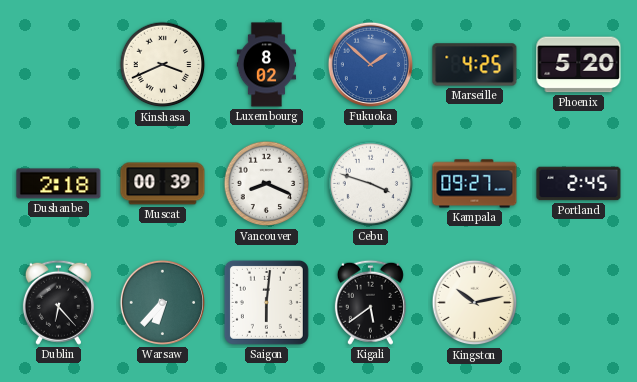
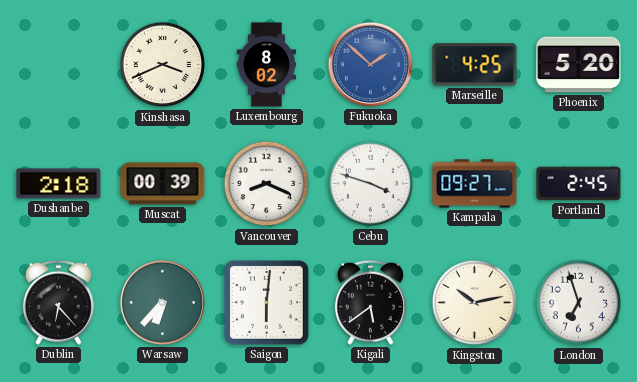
London: none -> 6:57 (579, 303)
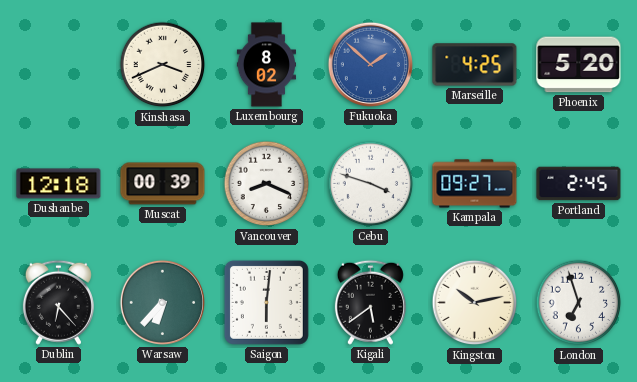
Dushanbe: 2:18 -> 12:18 (59, 184)
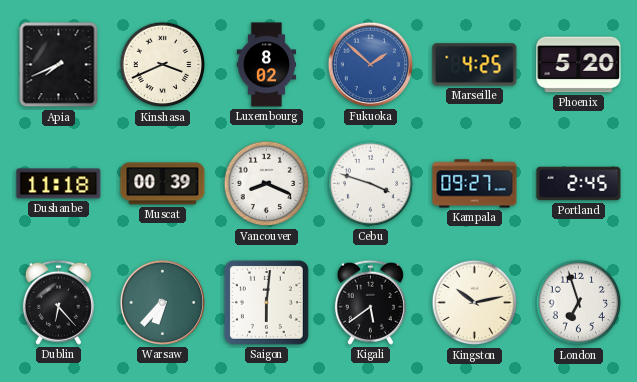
Apia: none -> 7:41 (59, 65)
Dushanbe: 12:18 -> 11:18 (59, 184)
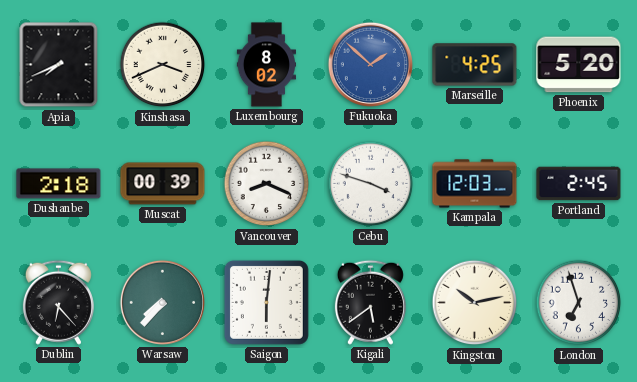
Dushanbe: 11:18 -> 2:18 (59, 184)
Kampala: 09:27 -> 12:03 (475, 184)
Warsaw: 6:37 -> 7:37 (162, 302)
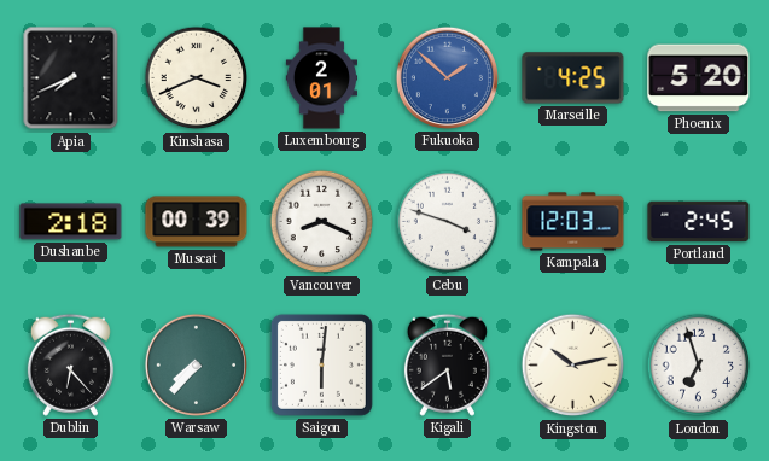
Luxembourg: 8:02 -> 2:01 (321, 78)
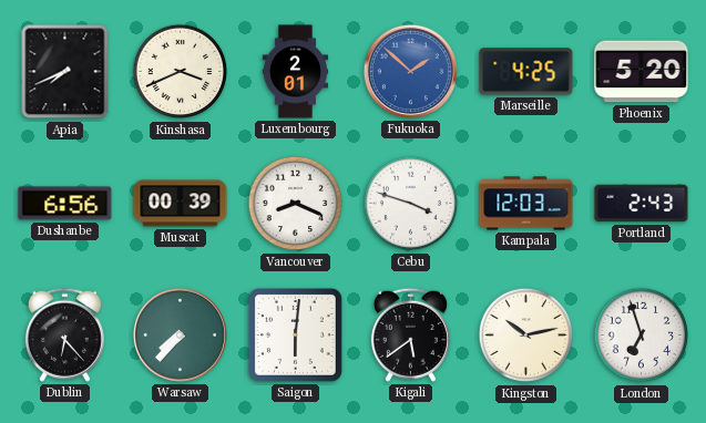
Dushanbe: 2:18 -> 6:56 (65, 204)
Portland: 2:45 -> 2:43 (642, 204)
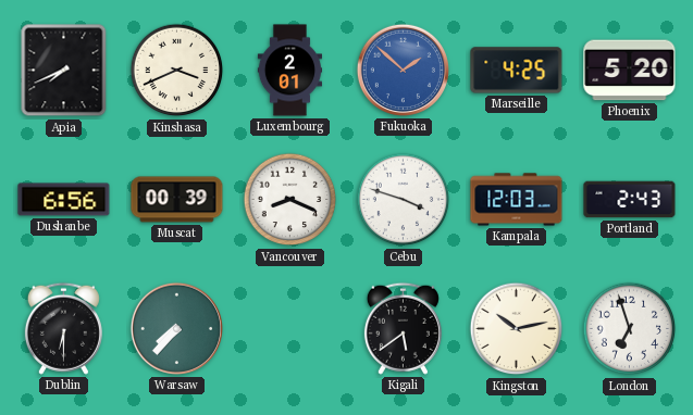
Dublin: 6:23 -> 6:30 (63, 328)
Saigon: 6:01 -> none (295, 334)
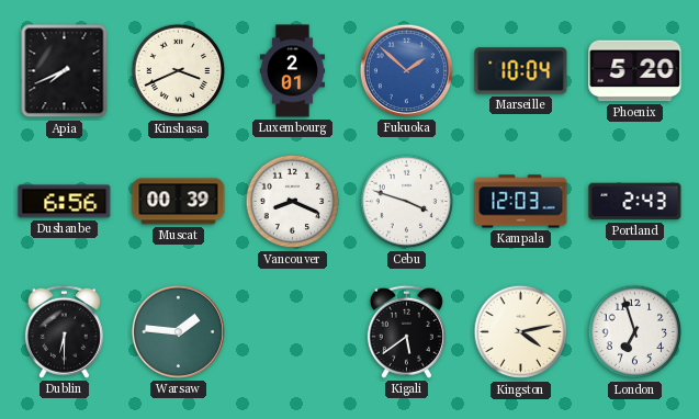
Marseille: 4:25 -> 10:04 (521, 71)
Warsaw: 7:37 -> 1:46 (178, 331)
Kingston: 10:13 -> 4:13 (521, 332)
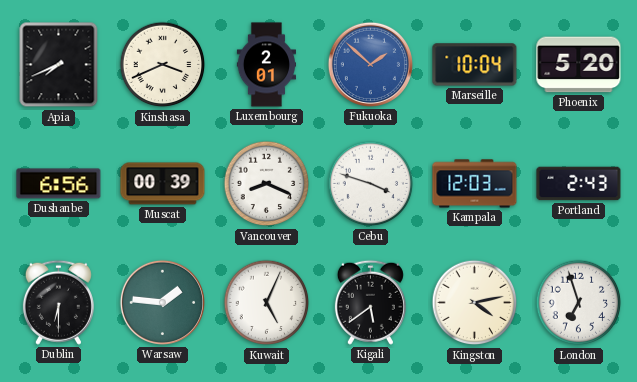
Kuwait: none -> 5:04 (267, 303)
